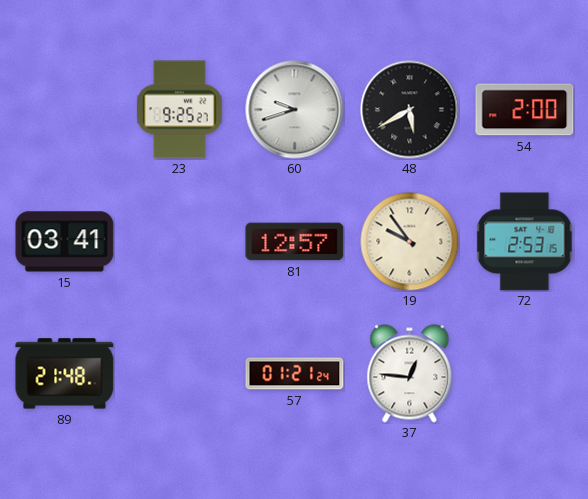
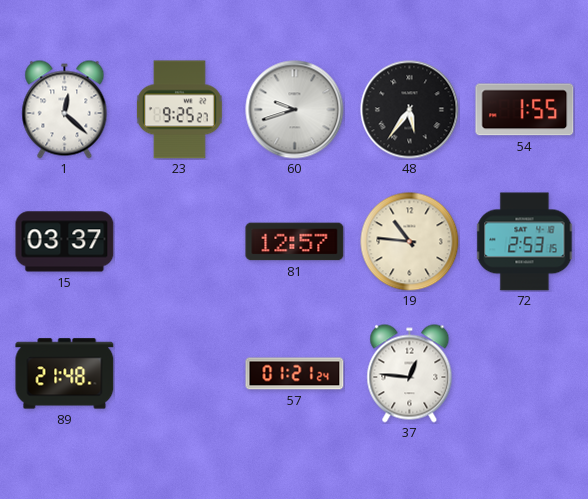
1: none -> 12:22 (65, 110)
48: 5:40 -> 5:36 (410, 110)
54: 2:00 -> 1:55 (525, 110)
15: 03:41 -> 03:37 (65, 242)
19: 9:54 -> 10:46 (410, 242)
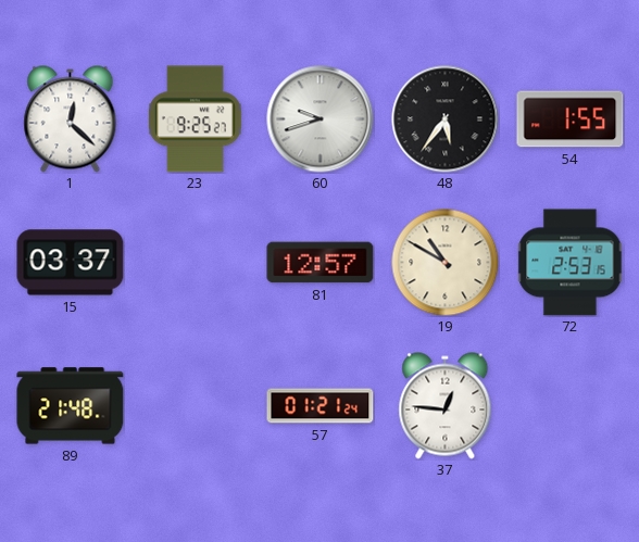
19: 10:46 -> 10:50 (446, 263)
